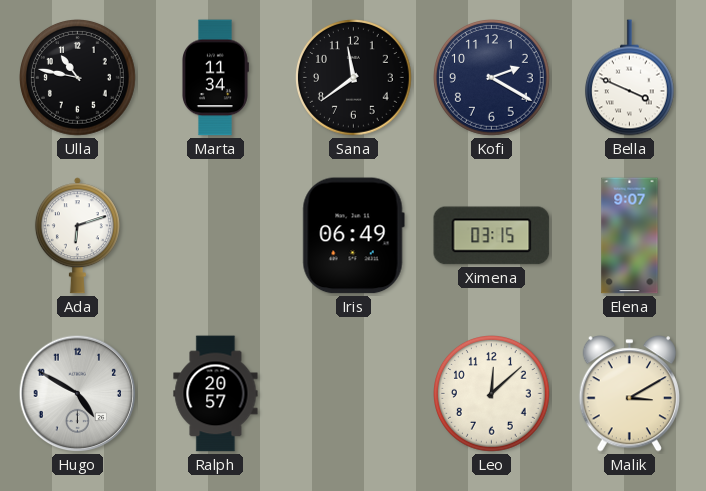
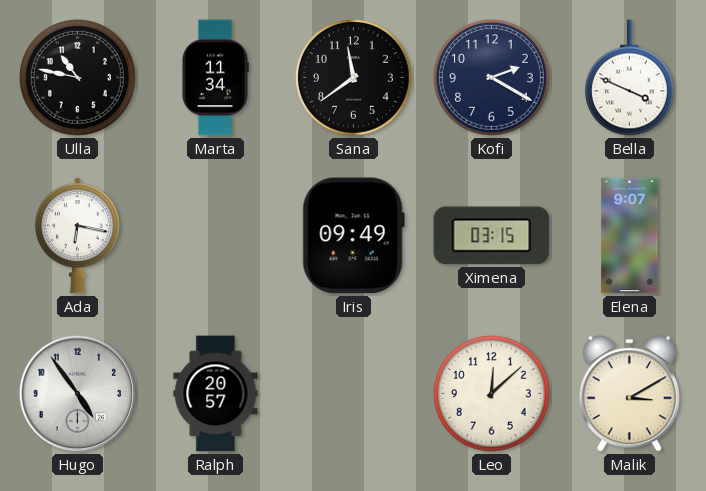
Ada: 6:12 -> 6:17 (77, 236)
Iris: 06:49 -> 09:49 (353, 236)
Hugo: 4:50 -> 4:54 (78, 394)
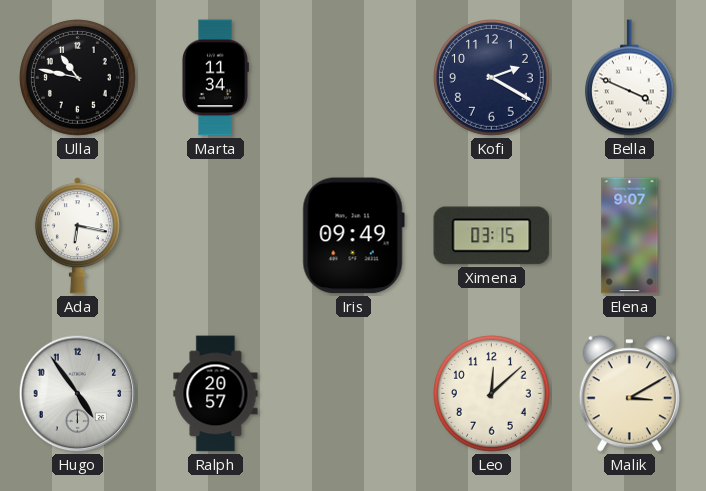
Sana: 11:39 -> none (354, 78)
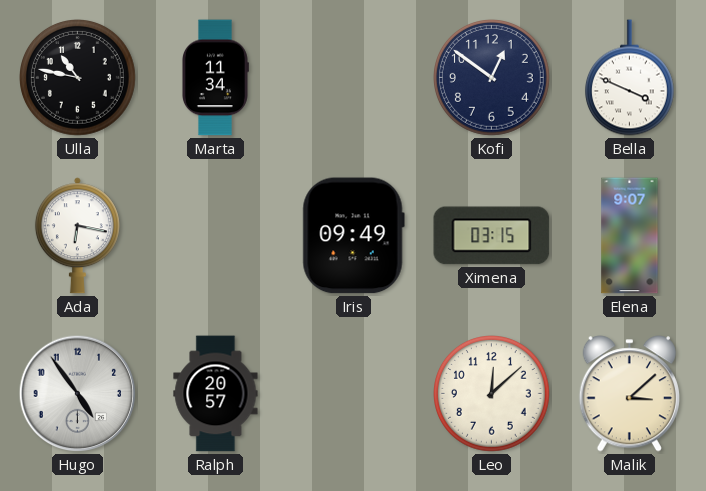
Kofi: 2:20 -> 12:51 (492, 78)
Malik: 3:10 -> 3:08 (629, 394)
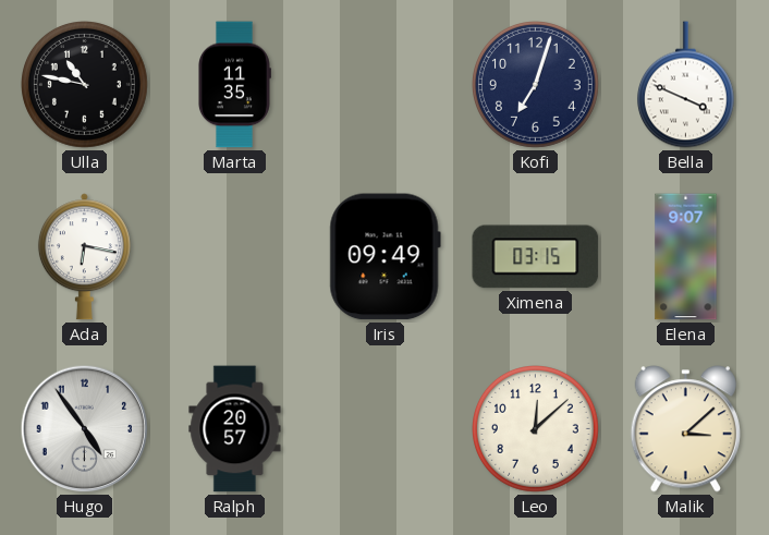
Marta: 11:34 -> 11:35 (234, 85)
Kofi: 12:51 -> 7:03 (536, 85)
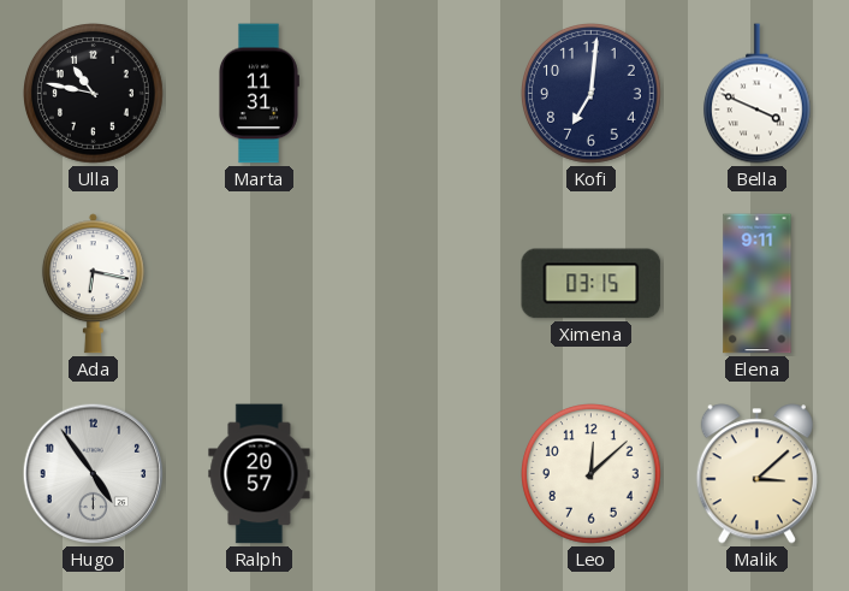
Marta: 11:35 -> 11:31 (259, 94)
Kofi: 7:03 -> 7:01 (592, 94)
Iris: 09:49 -> none (384, 257)
Elena: 9:07 -> 9:11 (758, 284)
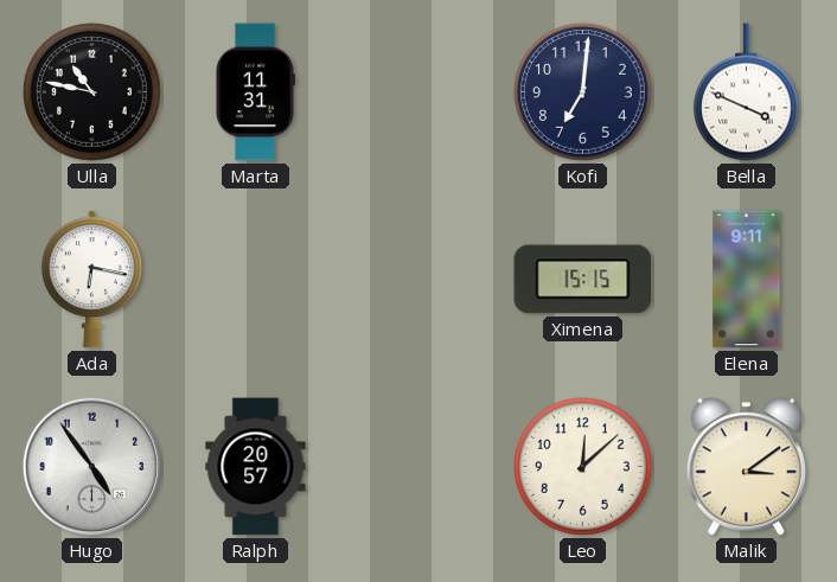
Ximena: 03:15 -> 15:15 (583, 280)
Malik: 3:08 -> 3:09 (746, 467)
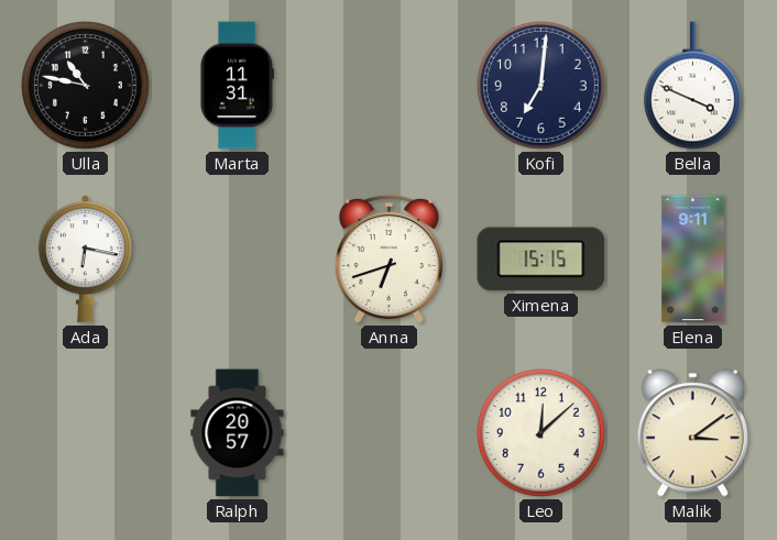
Anna: none -> 6:42 (388, 260)
Hugo: 4:54 -> none (92, 467)
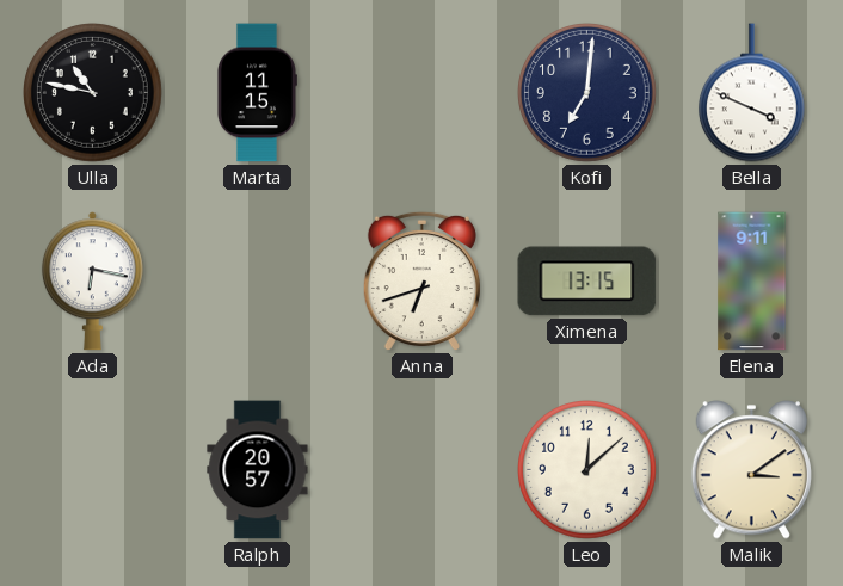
Marta: 11:31 -> 11:15 (257, 93)
Ximena: 15:15 -> 13:15 (587, 282)
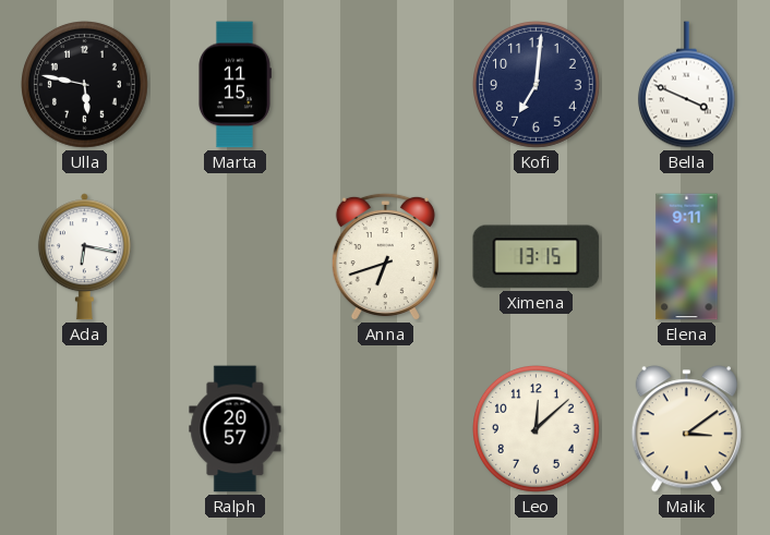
Ulla: 10:47 -> 5:47 (85, 85)
